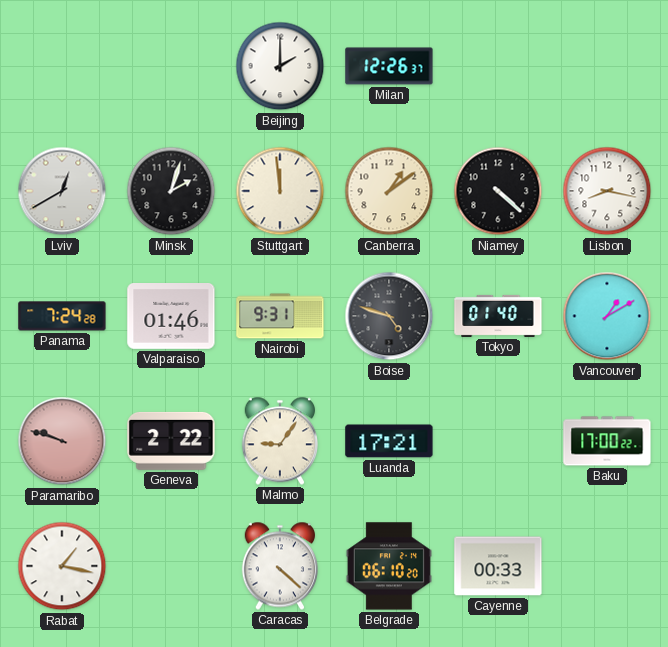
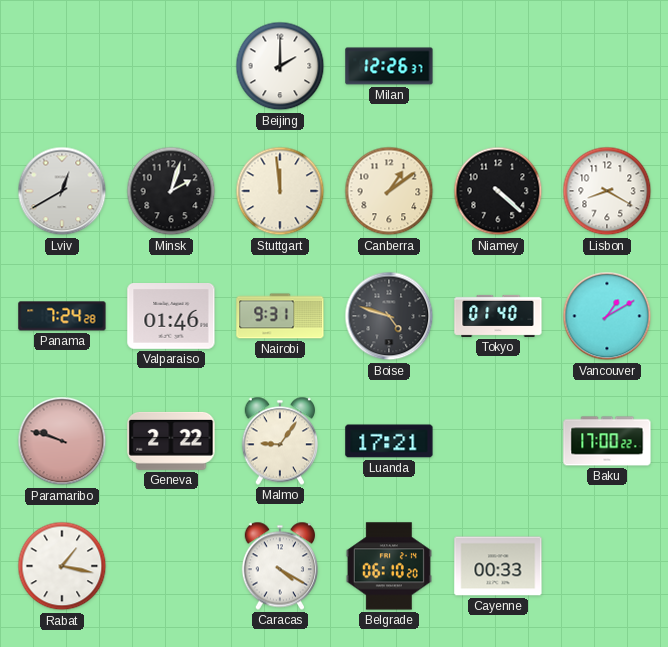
Lisbon: 8:17 -> 8:20 (607, 191)
Caracas: 4:22 -> 4:20 (279, 566)
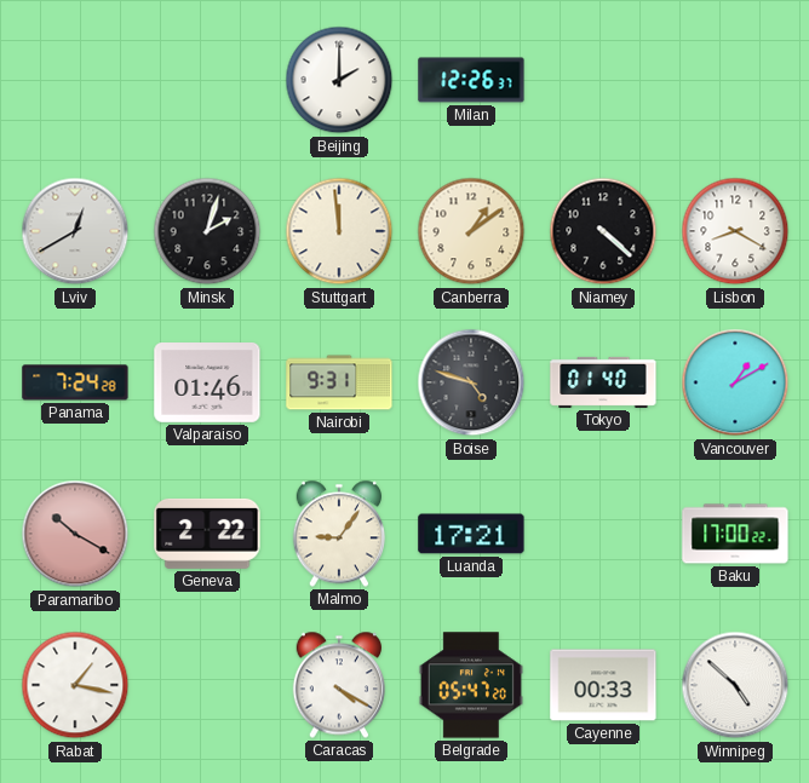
Paramaribo: 9:48 -> 10:20 (75, 534)
Belgrade: 06:10 -> 05:47 (471, 685)
Winnipeg: none -> 4:52 (735, 685)
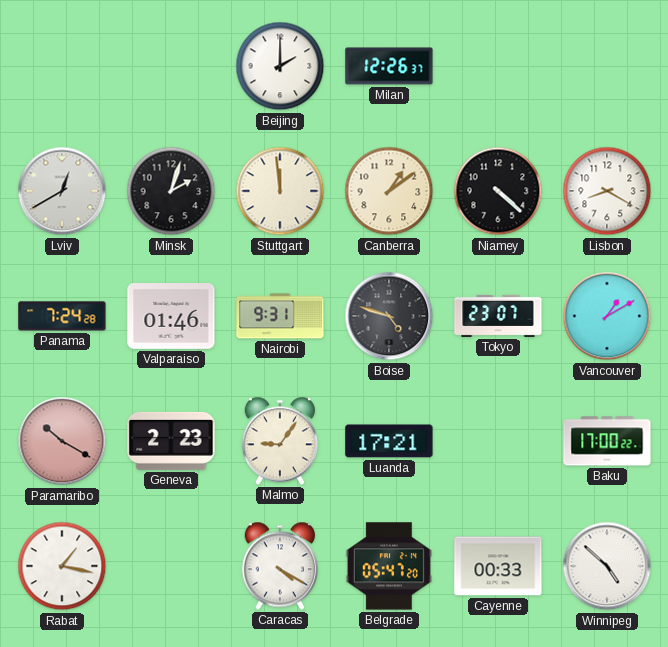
Tokyo: 01:40 -> 23:07 (498, 316)
Geneva: 2:22 -> 2:23 (171, 441)
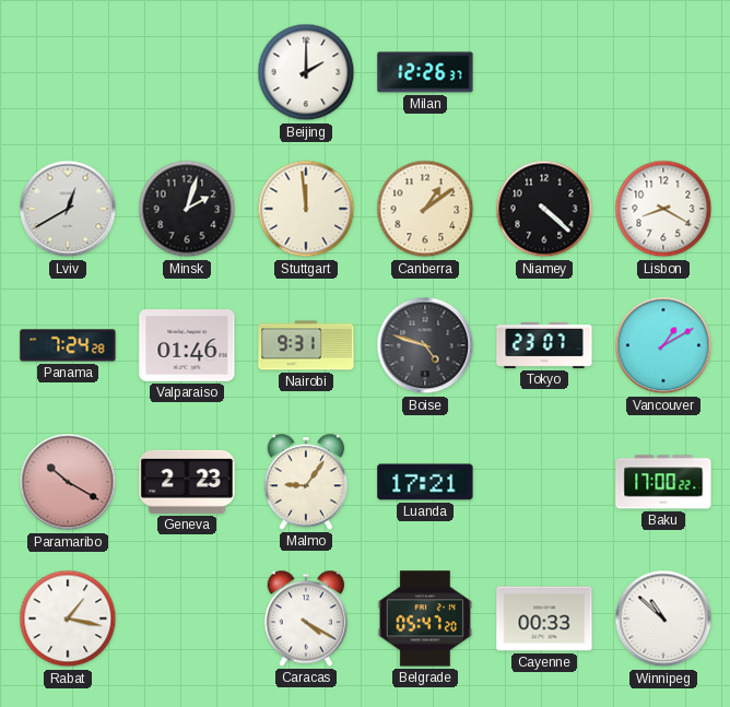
Winnipeg: 4:52 -> 10:52 (663, 618)
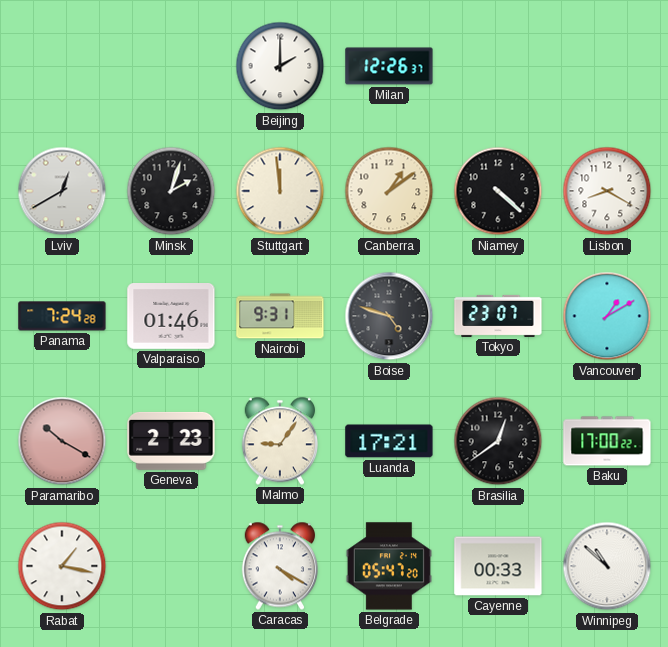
Brasilia: none -> 12:39 (498, 441)
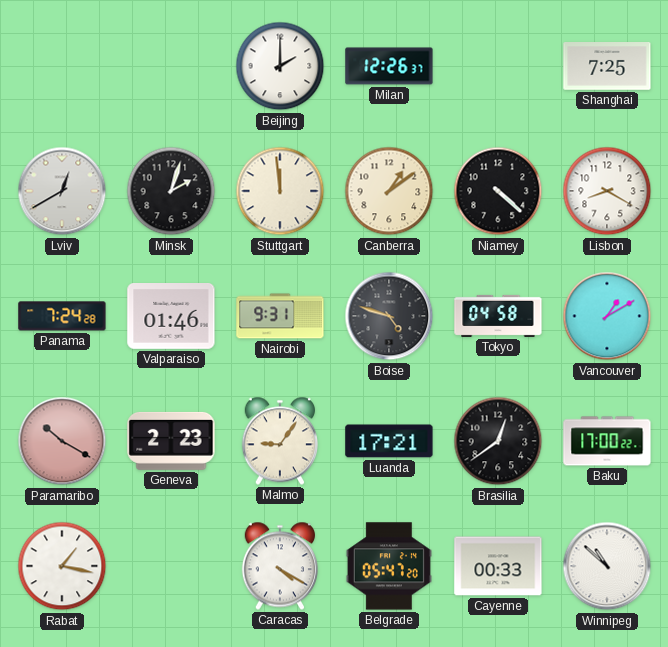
Shanghai: none -> 7:25 (607, 66)
Tokyo: 23:07 -> 04:58 (498, 316)
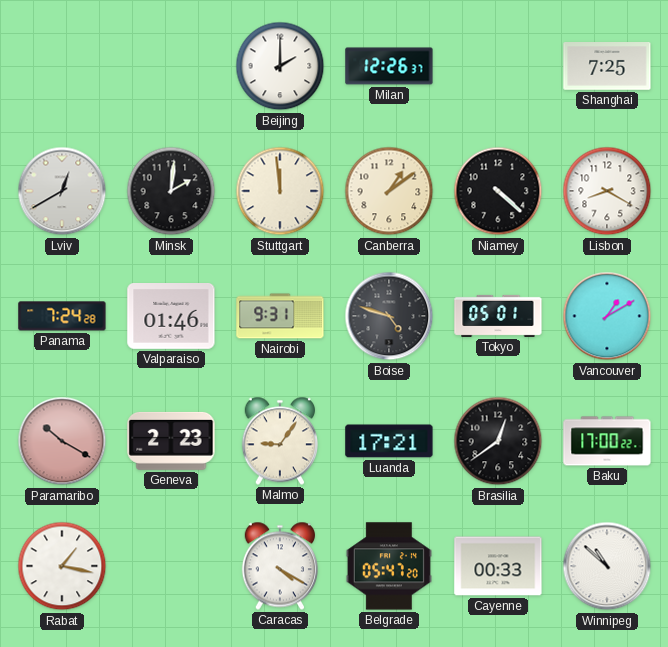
Minsk: 2:03 -> 2:01 (171, 191)
Tokyo: 04:58 -> 05:01 (498, 316)
